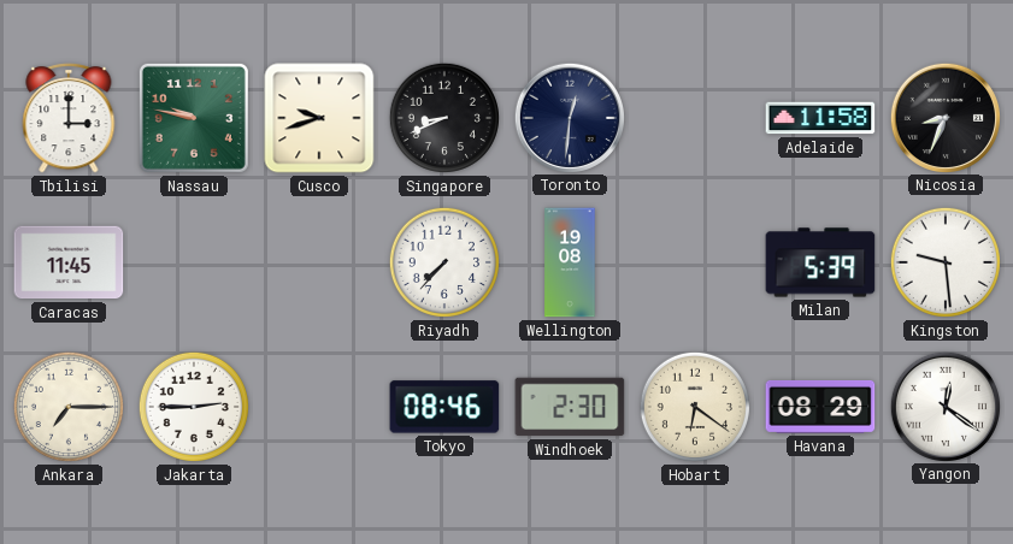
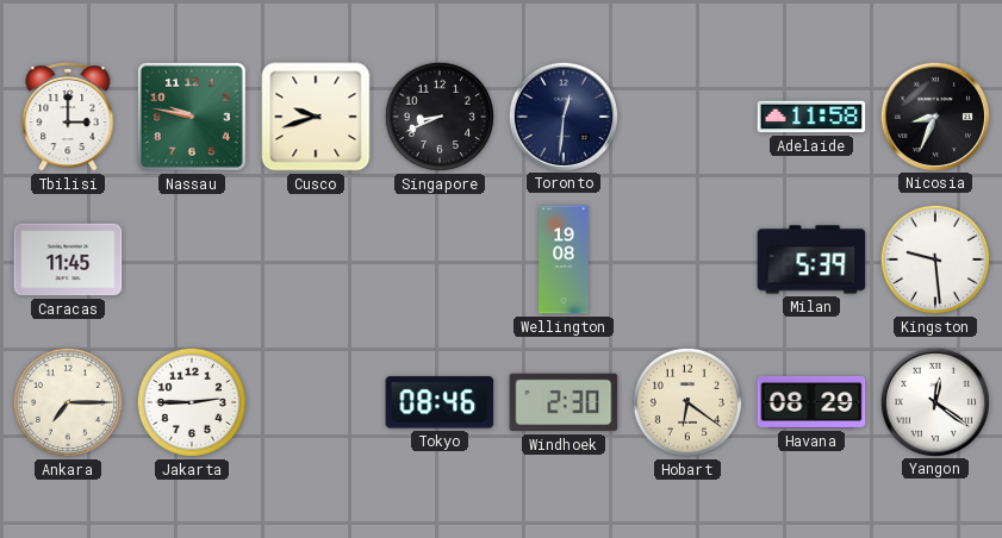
Riyadh: 7:37 -> none (444, 262)
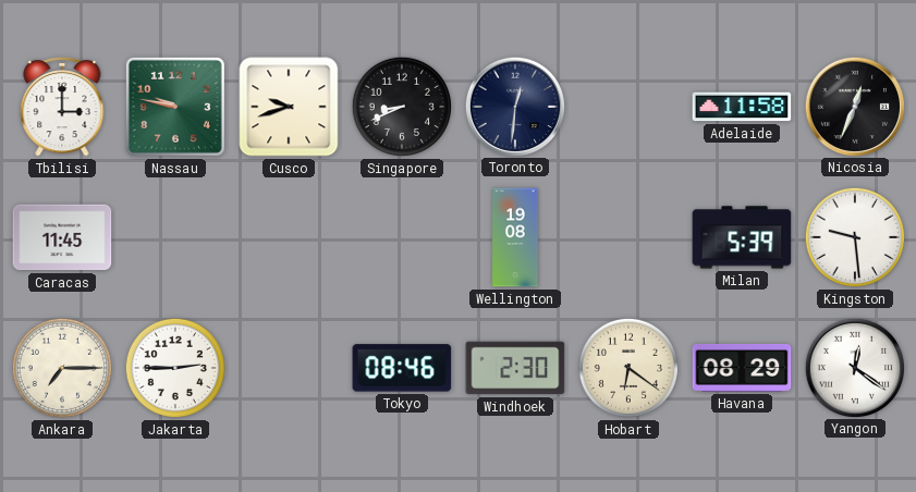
Nicosia: 8:34 -> 12:34 (854, 106)
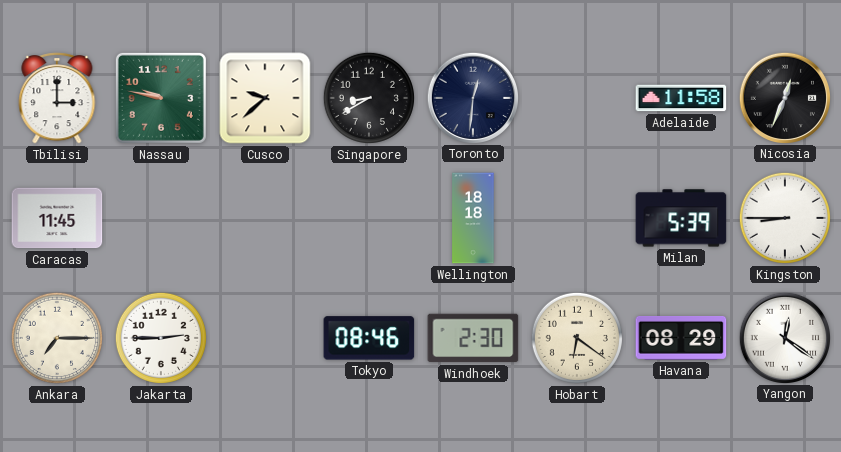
Cusco: 9:42 -> 9:38 (265, 98)
Singapore: 8:41 -> 8:40 (369, 98)
Wellington: 19:08 -> 18:18 (473, 218)
Kingston: 9:29 -> 8:45 (785, 218)
